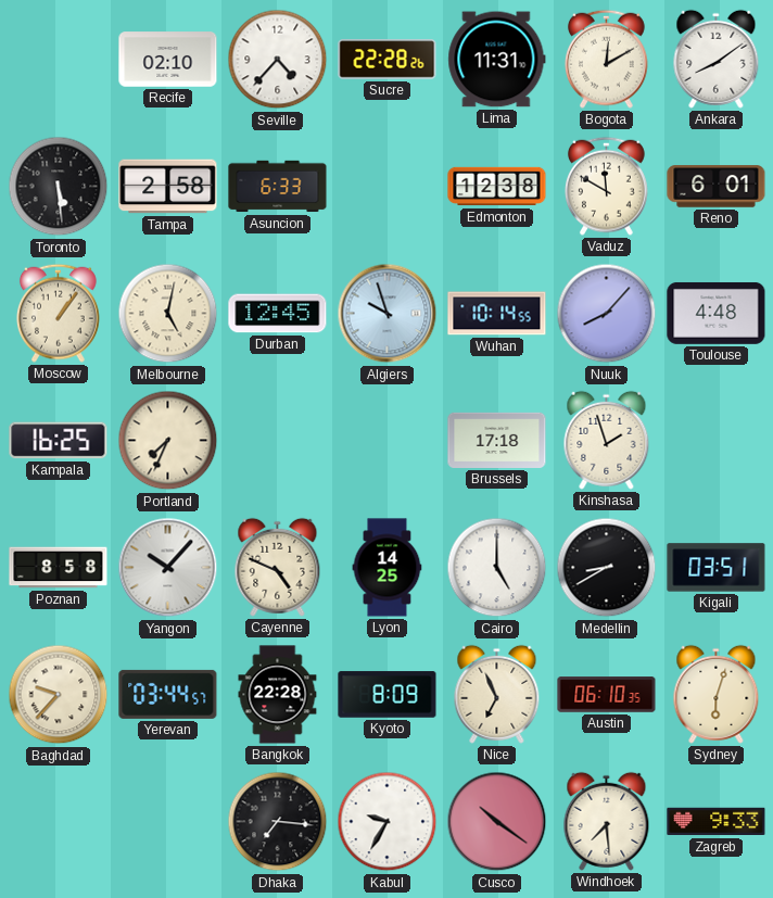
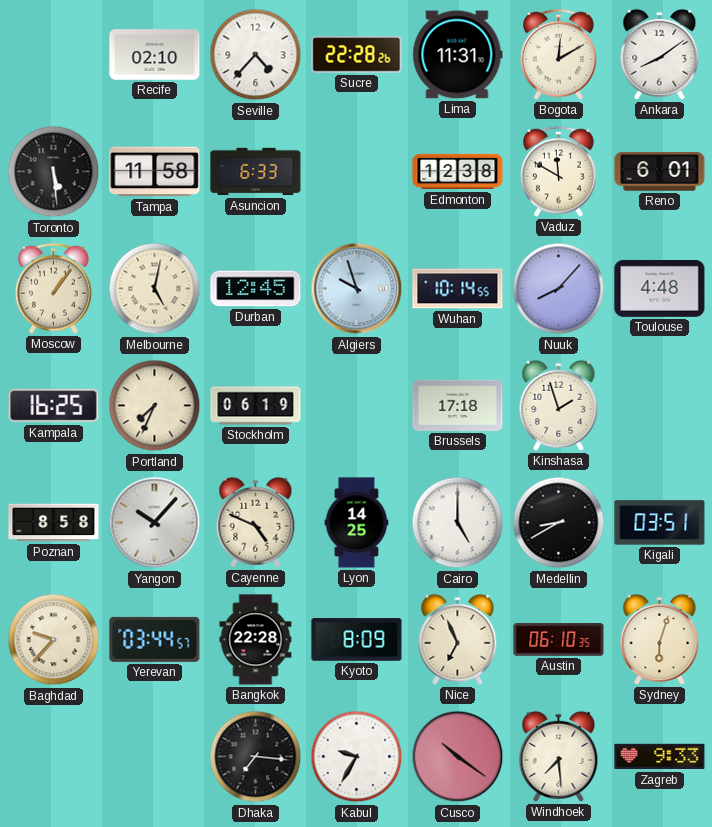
Tampa: 2:58 -> 11:58 (155, 172)
Stockholm: none -> 06:19 (256, 406)
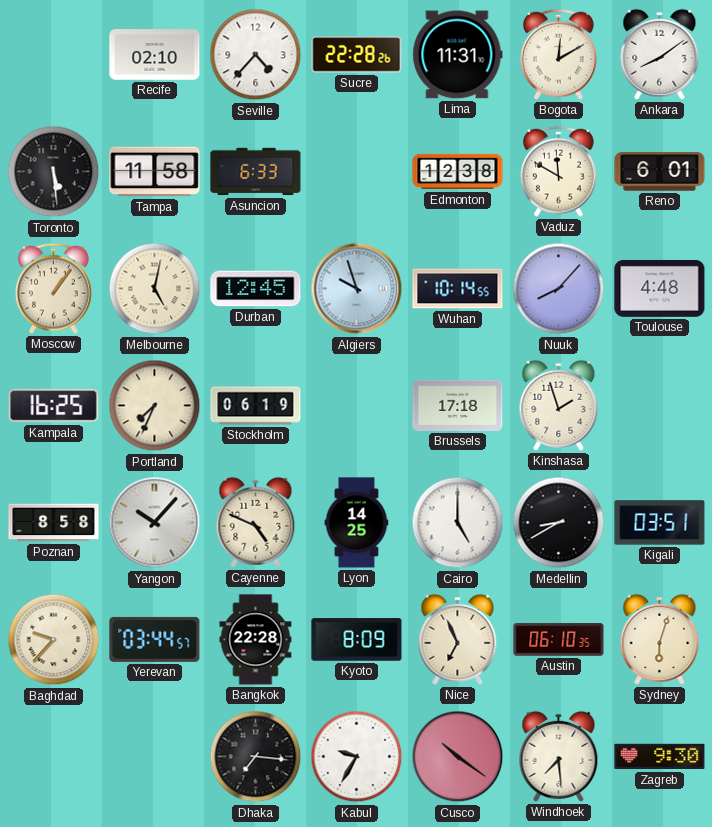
Zagreb: 9:33 -> 9:30 (660, 757)
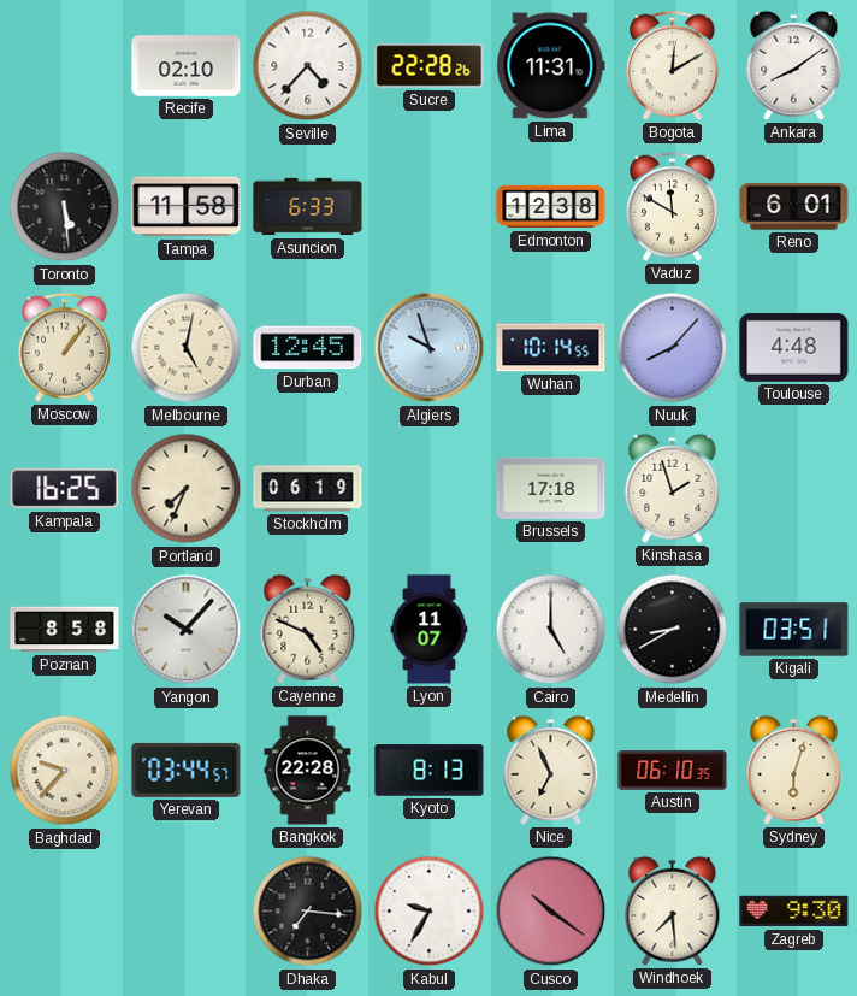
Lyon: 14:25 -> 11:07 (430, 630)
Kyoto: 8:09 -> 8:13 (430, 771)
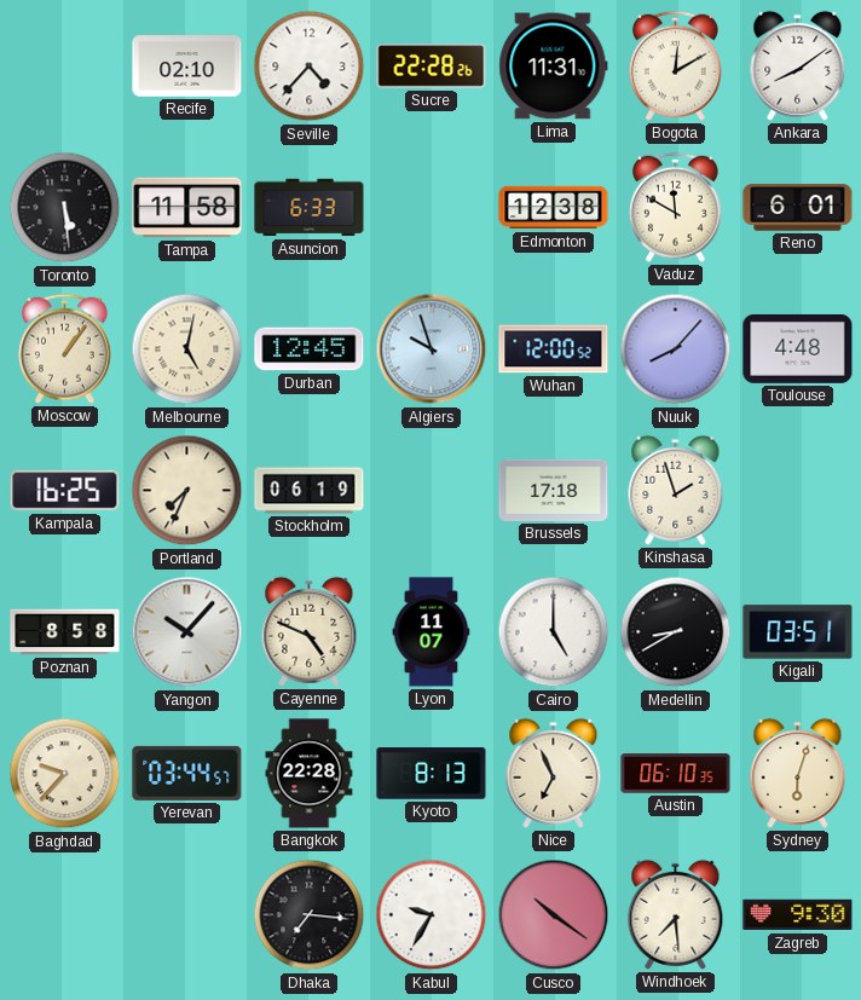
Wuhan: 10:14 -> 12:00 (554, 349)
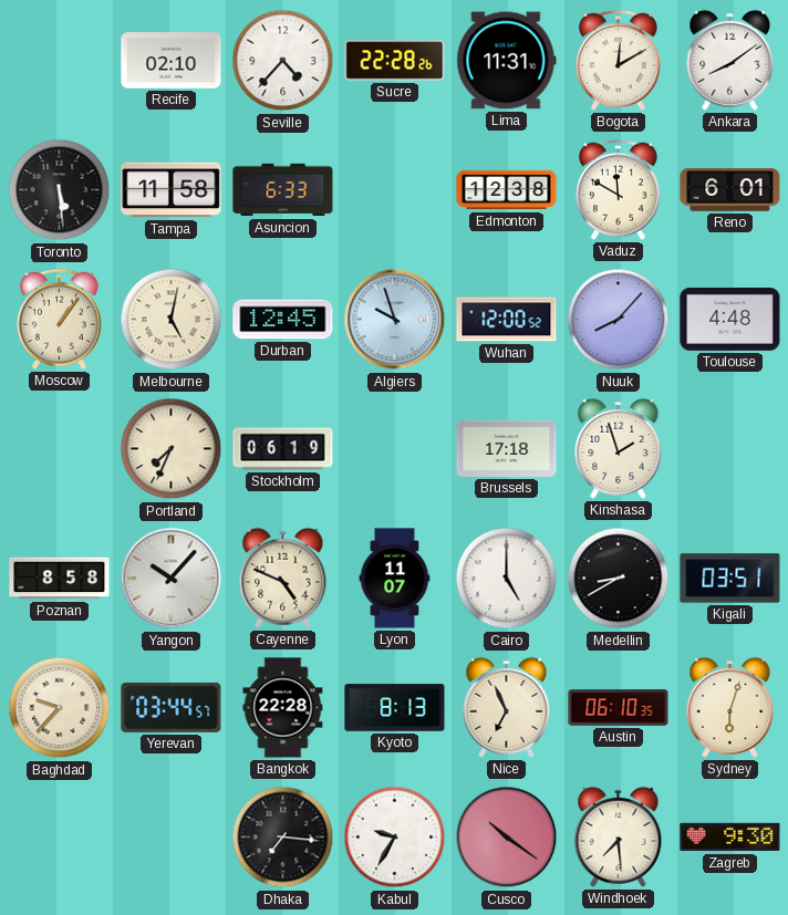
Kampala: 16:25 -> none (65, 491)
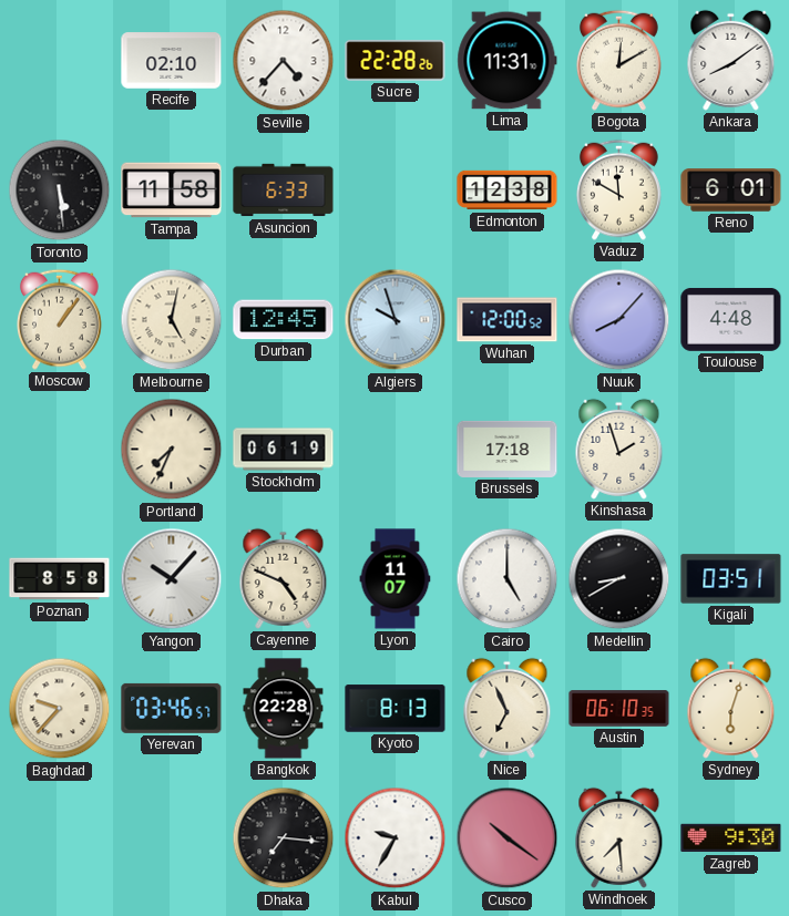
Yerevan: 03:44 -> 03:46 (172, 708)
